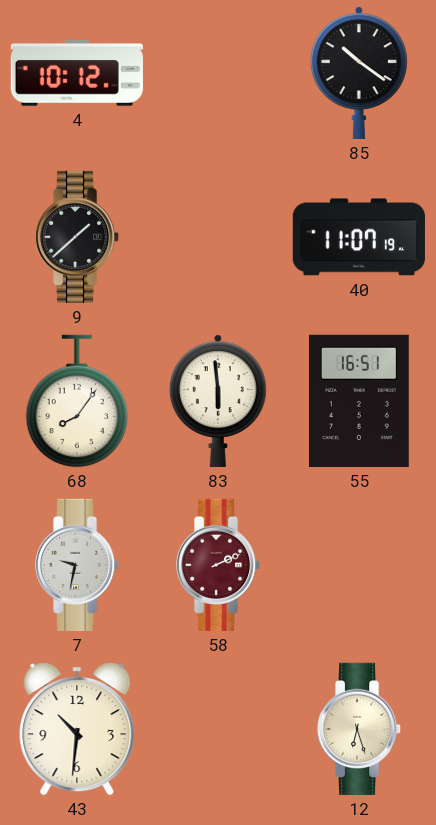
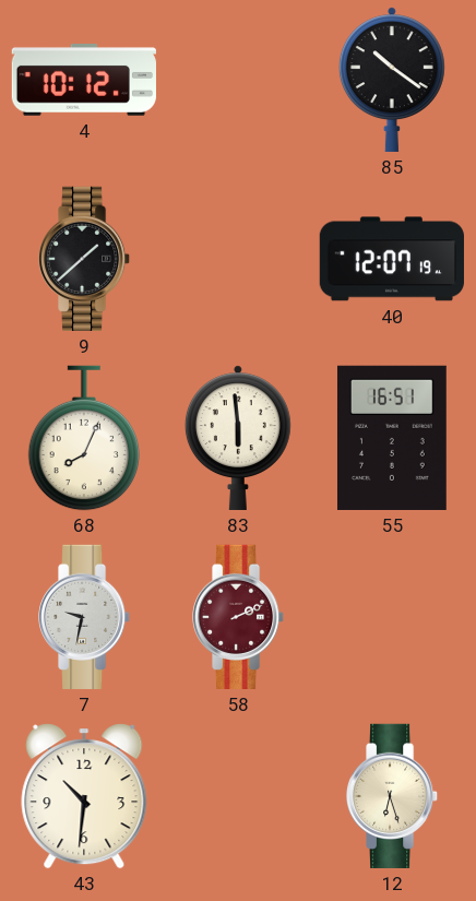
40: 11:07 -> 12:07 (392, 259)
68: 8:06 -> 8:04 (84, 438)
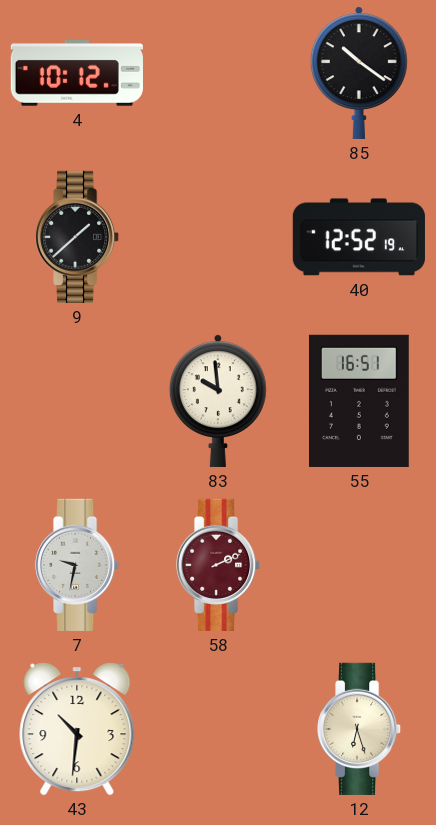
40: 12:07 -> 12:52 (359, 237)
68: 8:04 -> none (84, 438)
83: 5:59 -> 9:59 (218, 401)
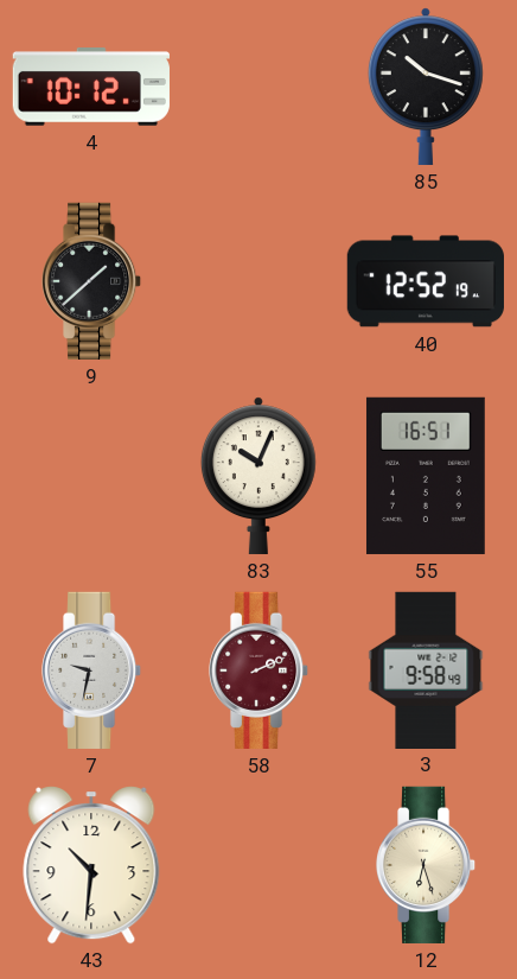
85: 10:21 -> 10:18 (426, 87)
83: 9:59 -> 10:04 (258, 476)
3: none -> 9:58 (426, 669)
